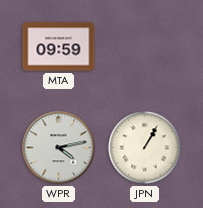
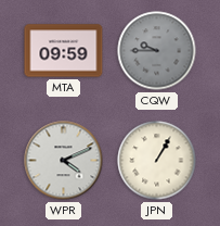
CQW: none -> 9:45 (157, 51)
WPR: 4:13 -> 4:11 (64, 161)
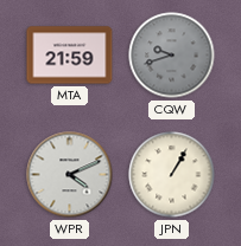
MTA: 09:59 -> 21:59 (70, 56)
CQW: 9:45 -> 9:42 (172, 56)
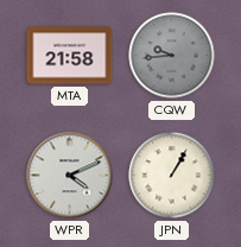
MTA: 21:59 -> 21:58 (70, 56)
CQW: 9:42 -> 9:44 (172, 56)
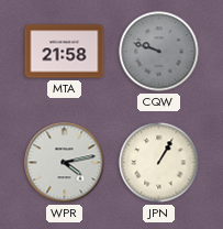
CQW: 9:44 -> 9:48 (159, 52)
WPR: 4:11 -> 4:13 (65, 163)
